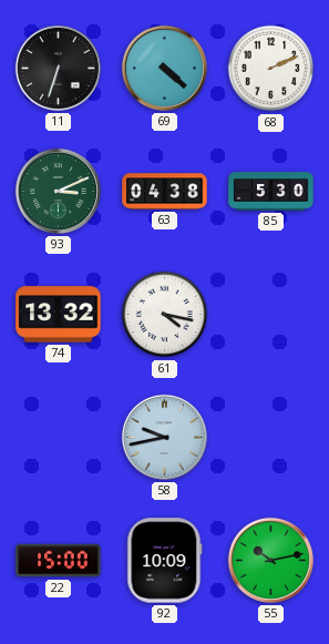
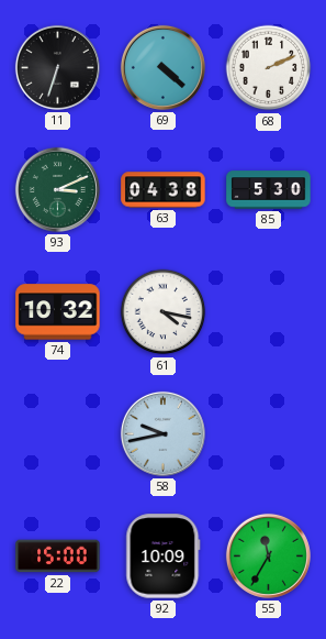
74: 13:32 -> 10:32 (58, 312)
55: 10:13 -> 11:35 (268, 555)
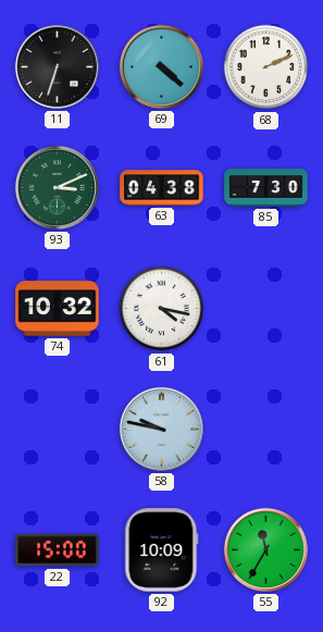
85: 5:30 -> 7:30 (266, 188)
58: 9:43 -> 9:47 (161, 429)
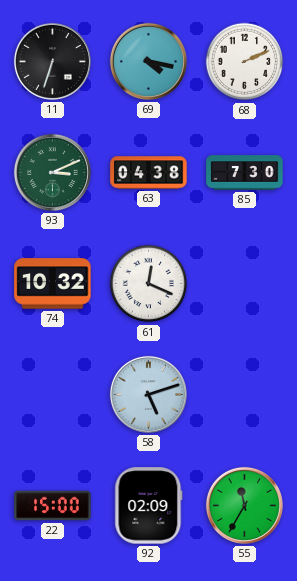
69: 4:22 -> 4:17 (148, 61)
61: 4:17 -> 12:19 (149, 284)
58: 9:47 -> 5:12 (148, 394)
92: 10:09 -> 02:09 (149, 506)
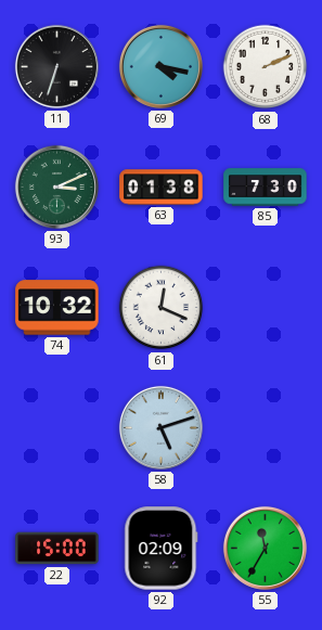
63: 04:38 -> 01:38 (162, 188)
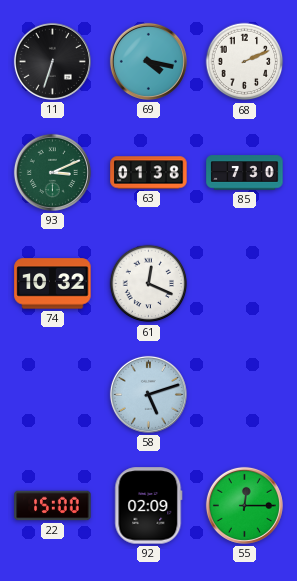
55: 11:35 -> 12:15 (244, 505)
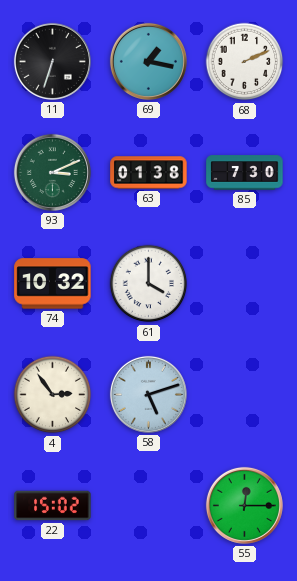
69: 4:17 -> 1:17 (148, 61)
61: 12:19 -> 4:00 (149, 284)
4: none -> 2:54 (53, 395)
22: 15:00 -> 15:02 (53, 506)
92: 02:09 -> none (149, 506)
